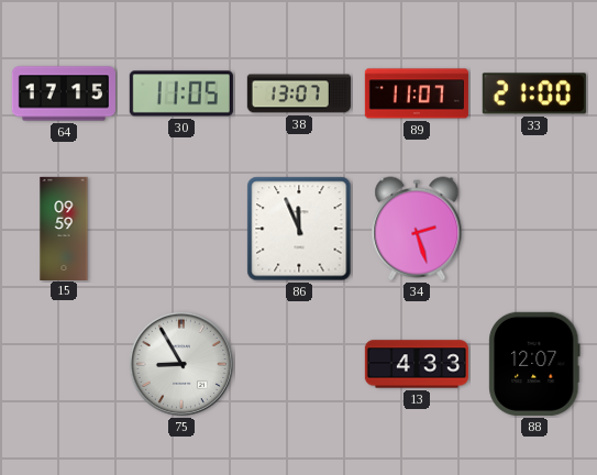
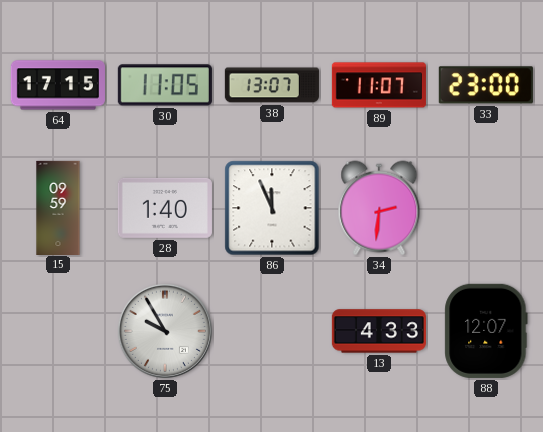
33: 21:00 -> 23:00 (486, 85)
28: none -> 1:40 (165, 208)
34: 2:27 -> 2:31 (379, 208)
75: 8:55 -> 9:55 (165, 331)
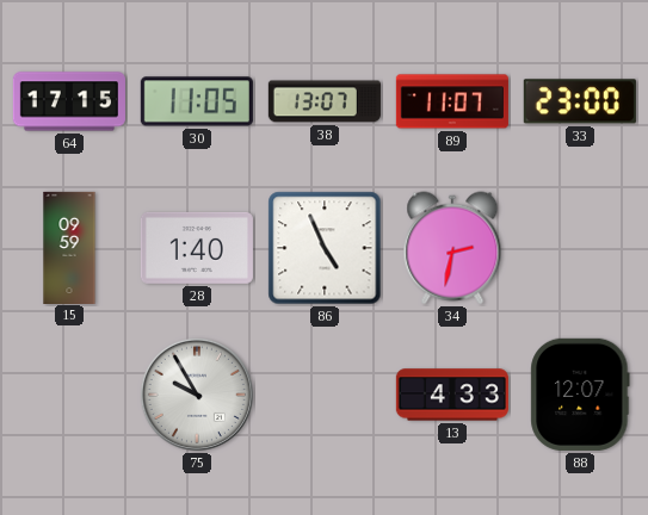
86: 11:56 -> 4:56 (325, 248)
34: 2:31 -> 2:32 (452, 248)
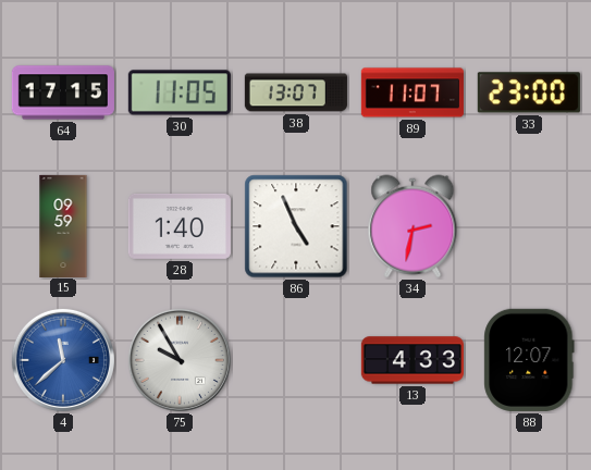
4: none -> 11:38 (63, 360)
